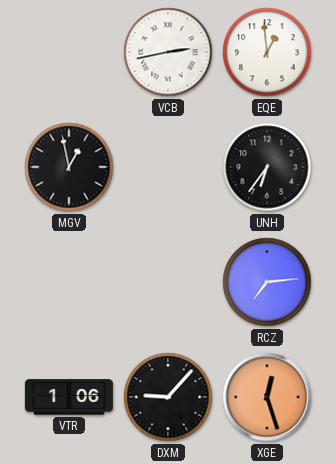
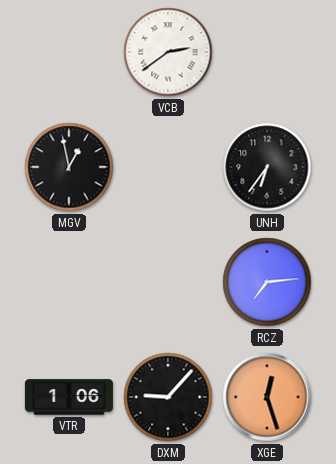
VCB: 2:43 -> 2:39 (168, 52)
EQE: 12:59 -> none (267, 52)
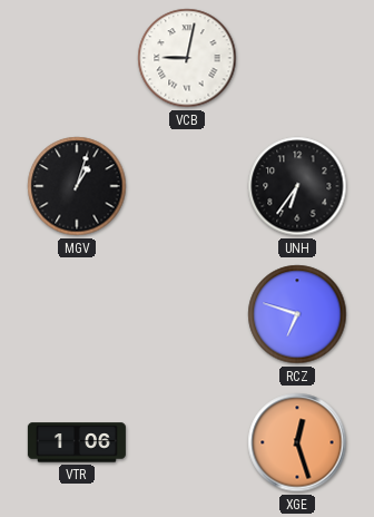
VCB: 2:39 -> 9:02 (187, 58)
MGV: 12:58 -> 1:03 (77, 186)
RCZ: 7:14 -> 6:48 (297, 314)
DXM: 9:07 -> none (168, 397)
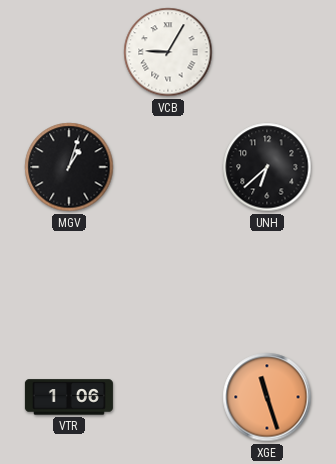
VCB: 9:02 -> 9:05 (168, 52)
UNH: 6:36 -> 6:38 (267, 167)
RCZ: 6:48 -> none (297, 314)
XGE: 12:27 -> 11:27 (267, 397)
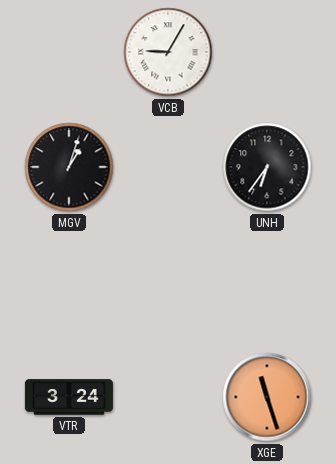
UNH: 6:38 -> 6:36 (267, 167)
VTR: 1:06 -> 3:24 (69, 397)
